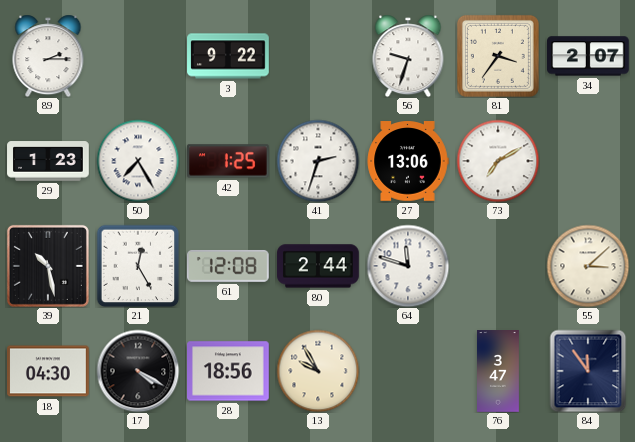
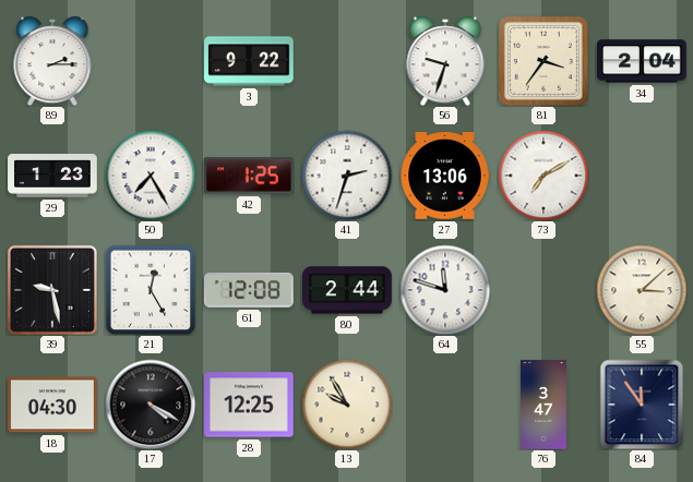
34: 2:07 -> 2:04 (643, 61)
39: 10:28 -> 9:28 (52, 290)
28: 18:56 -> 12:25 (250, 405)
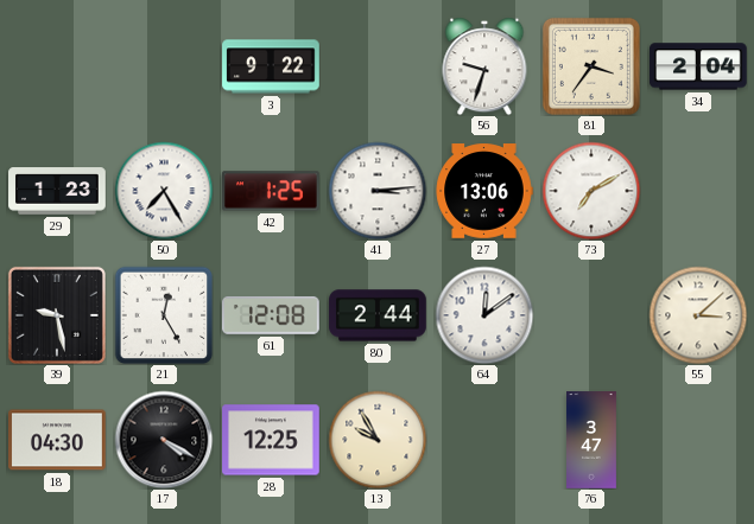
89: 2:15 -> none (52, 61)
41: 2:33 -> 3:14 (378, 191)
64: 11:48 -> 12:09 (484, 315)
84: 11:54 -> none (642, 405)
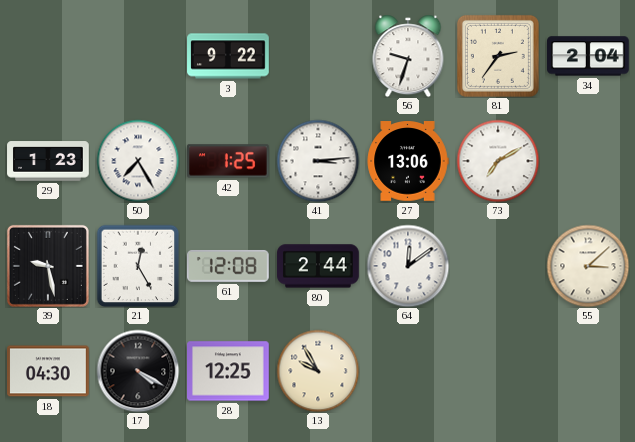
81: 3:36 -> 2:36 (498, 56)
76: 3:47 -> none (593, 440)
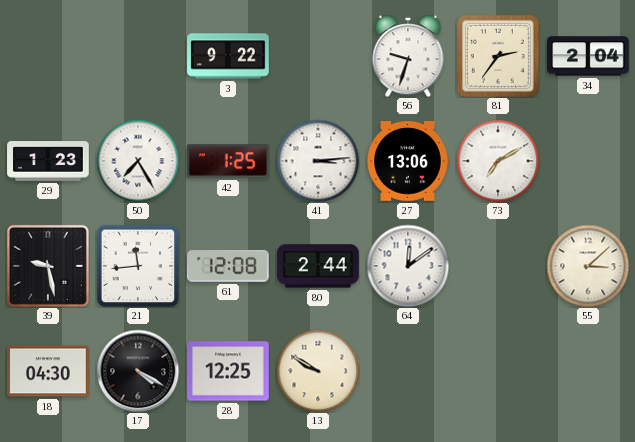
21: 12:25 -> 11:44 (138, 266)
13: 9:55 -> 9:50 (318, 371)
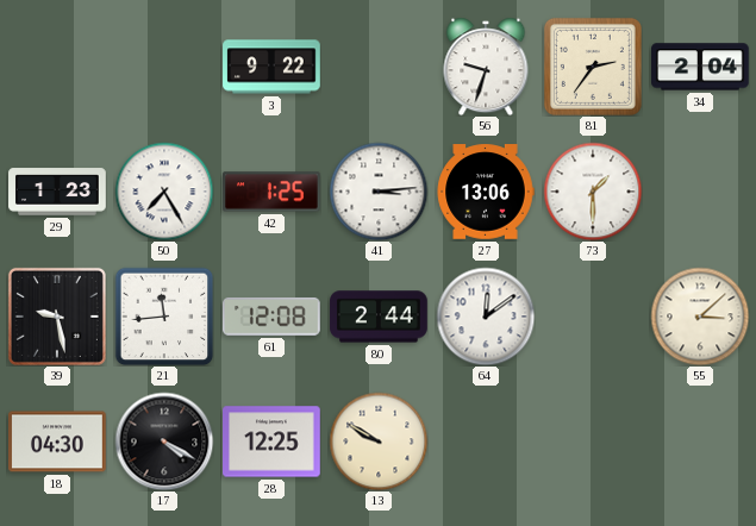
73: 7:10 -> 1:30 (593, 192)
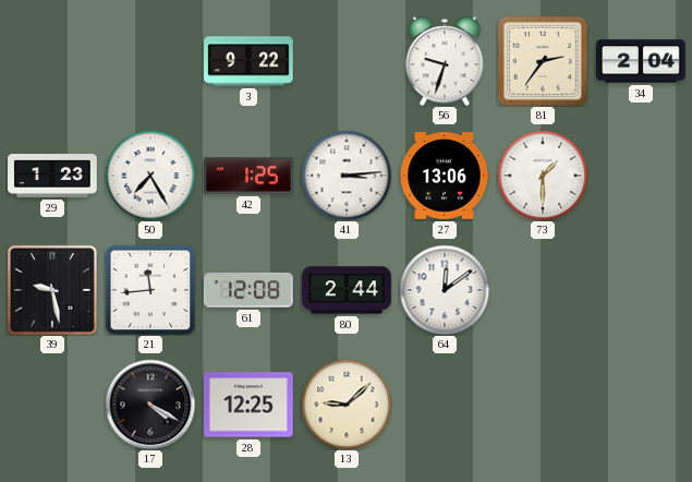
55: 3:08 -> none (700, 317)
18: 04:30 -> none (58, 442)
13: 9:50 -> 9:08 (347, 405)
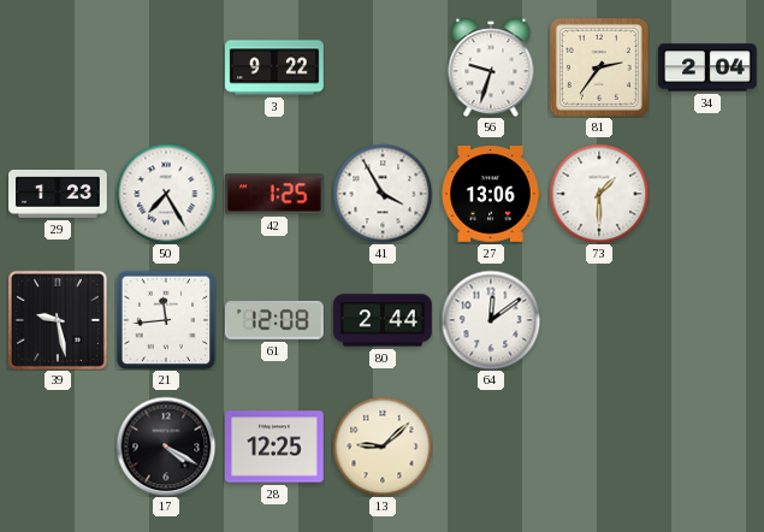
41: 3:14 -> 3:55 (383, 194)
